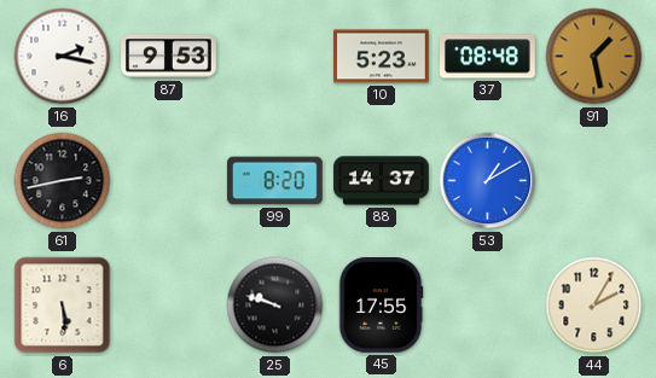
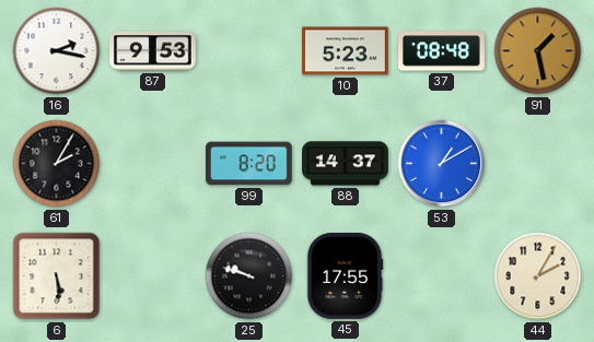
61: 2:43 -> 2:05 (57, 164)
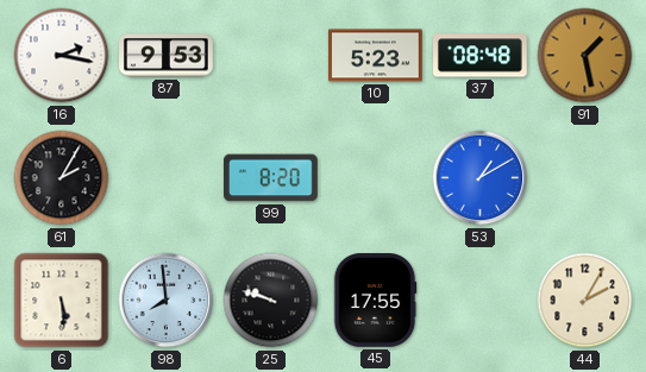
88: 14:37 -> none (346, 164)
98: none -> 7:59 (167, 301)
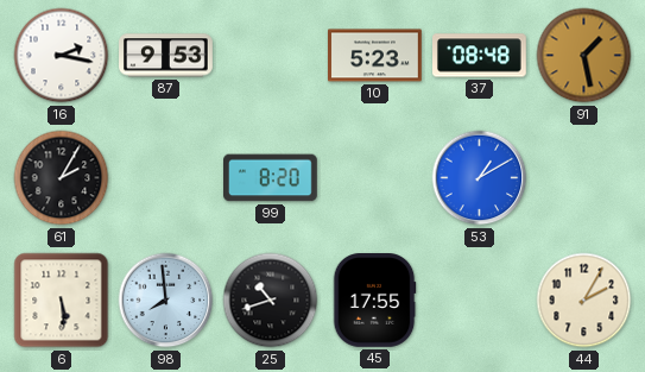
25: 9:48 -> 10:42 (271, 301)
